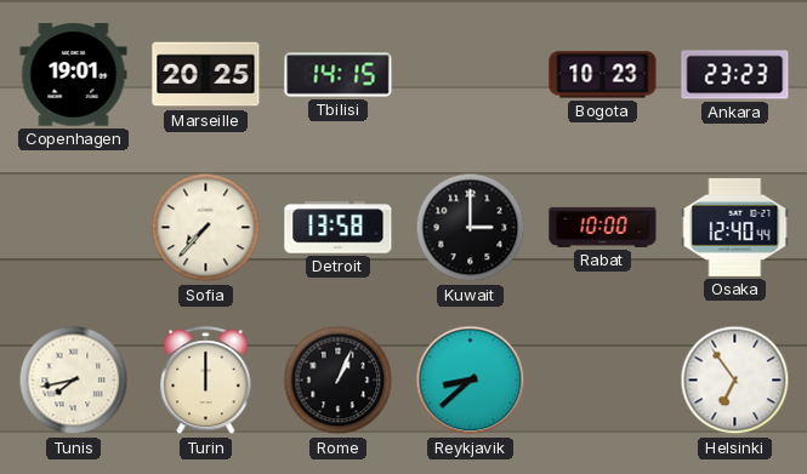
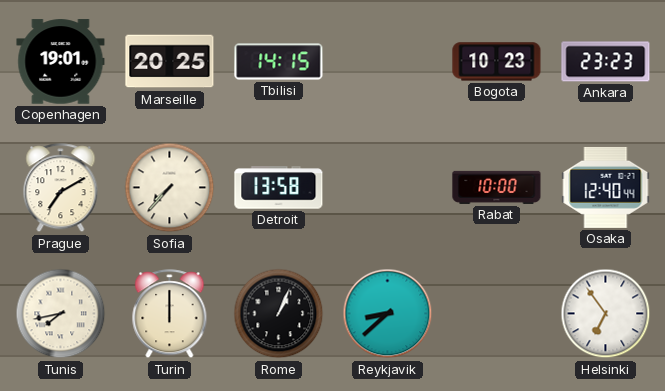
Prague: none -> 7:10 (61, 188)
Kuwait: 3:00 -> none (471, 228)
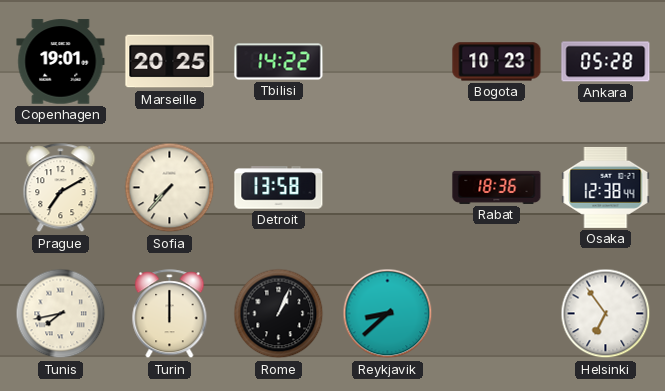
Tbilisi: 14:15 -> 14:22 (279, 62)
Ankara: 23:23 -> 05:28 (606, 62)
Rabat: 10:00 -> 18:36 (497, 187)
Osaka: 12:40 -> 12:38 (606, 187)
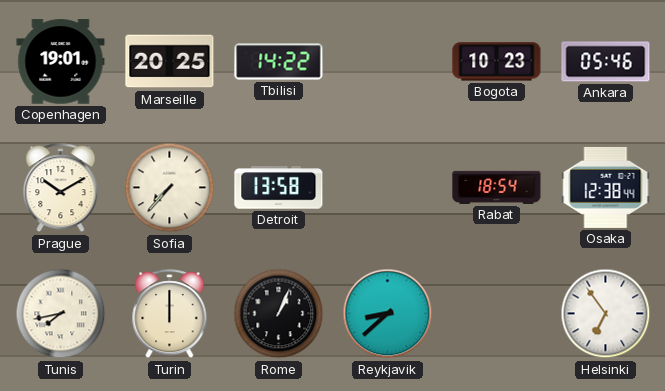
Ankara: 05:28 -> 05:46 (606, 62)
Prague: 7:10 -> 10:10 (61, 188)
Rabat: 18:36 -> 18:54 (497, 187)
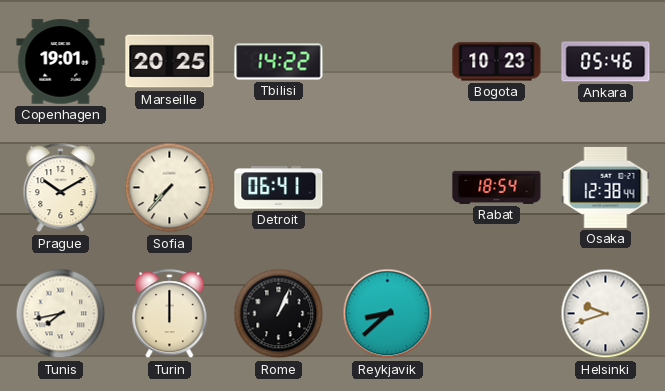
Detroit: 13:58 -> 06:41 (279, 188)
Helsinki: 6:54 -> 9:42 (606, 314)
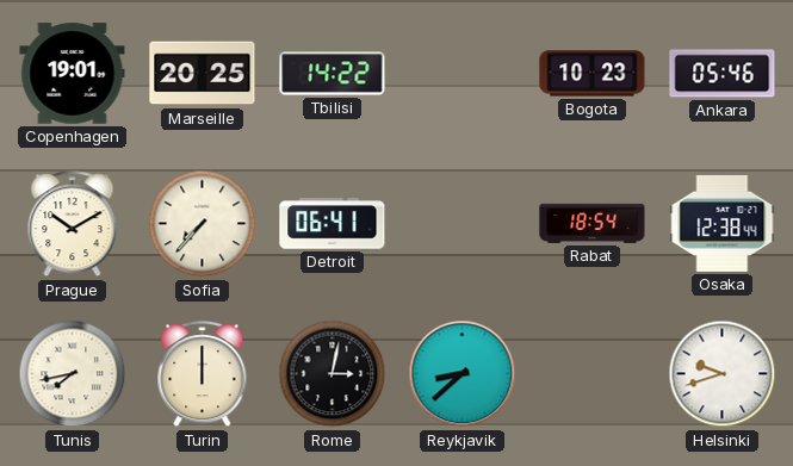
Rome: 1:04 -> 3:02 (333, 374)
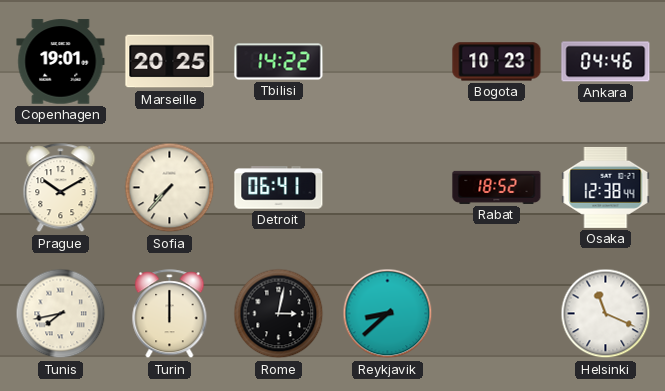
Ankara: 05:46 -> 04:46 (606, 62)
Rabat: 18:54 -> 18:52 (497, 187)
Helsinki: 9:42 -> 11:19 (606, 314)
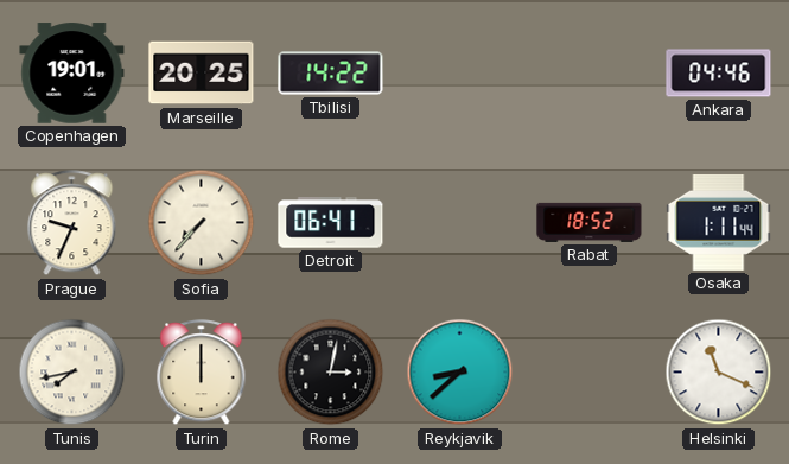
Bogota: 10:23 -> none (497, 62)
Prague: 10:10 -> 9:34 (72, 223)
Osaka: 12:38 -> 1:11 (719, 222)
